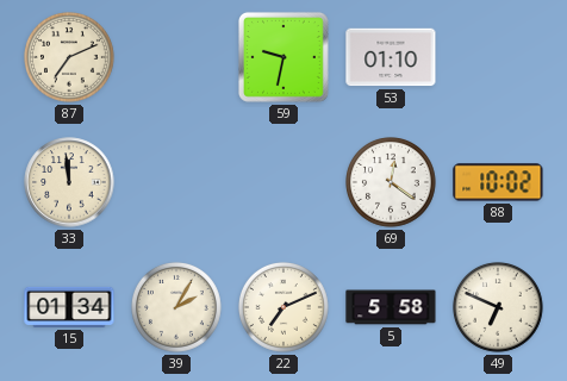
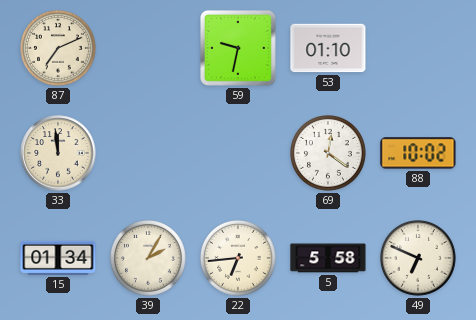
22: 7:11 -> 6:44 (239, 259)
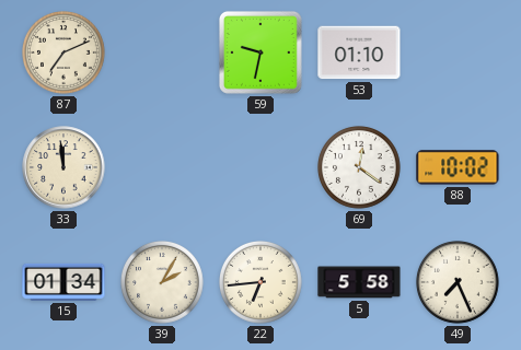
49: 6:49 -> 7:26 (459, 283)
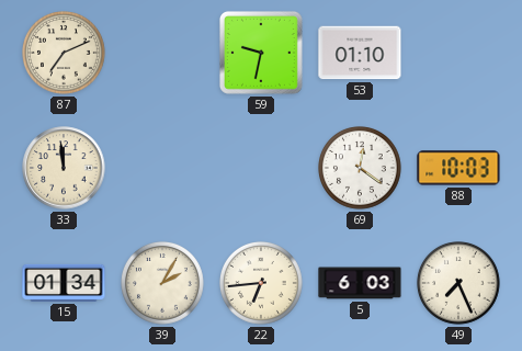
88: 10:02 -> 10:03 (458, 168)
5: 5:58 -> 6:03 (360, 283)
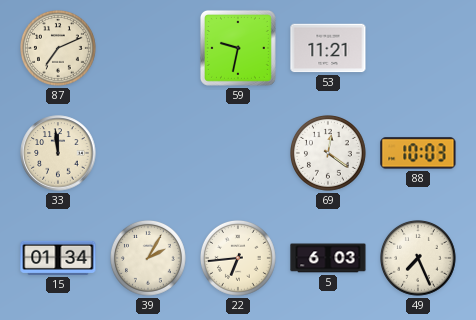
53: 01:10 -> 11:21 (328, 48)
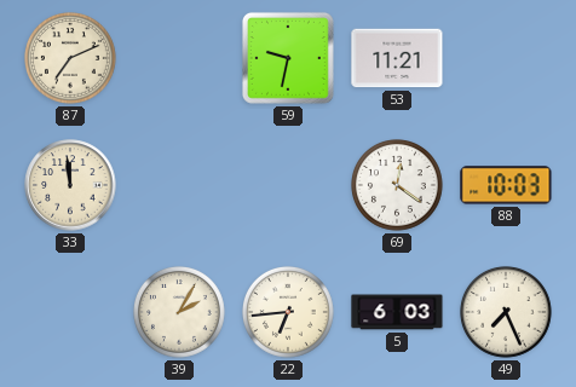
15: 01:34 -> none (58, 258)
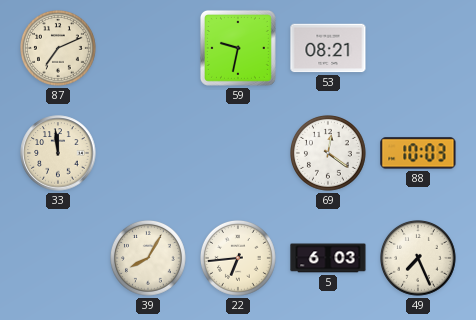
53: 11:21 -> 08:21 (328, 48)
39: 2:05 -> 8:05 (149, 259)
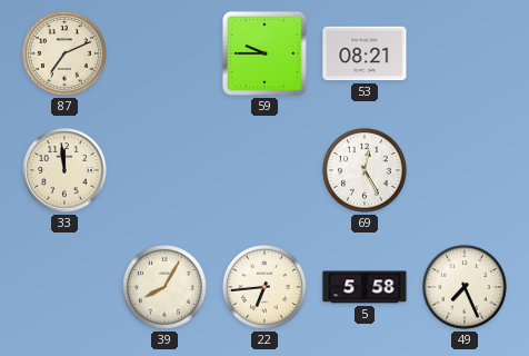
59: 9:32 -> 9:45 (264, 53)
69: 12:21 -> 12:25 (366, 171)
88: 10:03 -> none (418, 153)
5: 6:03 -> 5:58 (365, 287)
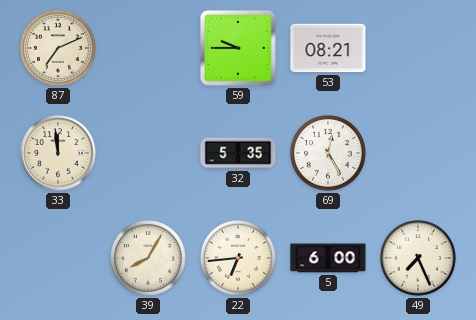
32: none -> 5:35 (238, 153)
5: 5:58 -> 6:00 (328, 258)
